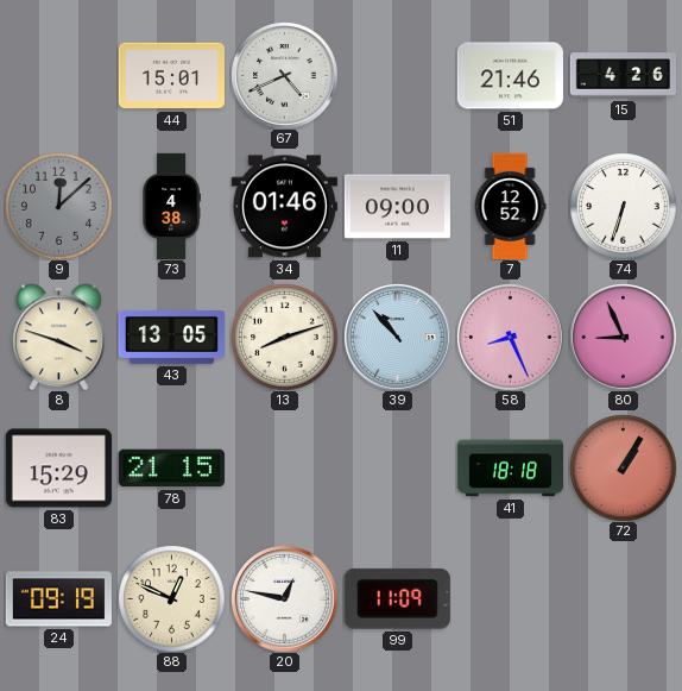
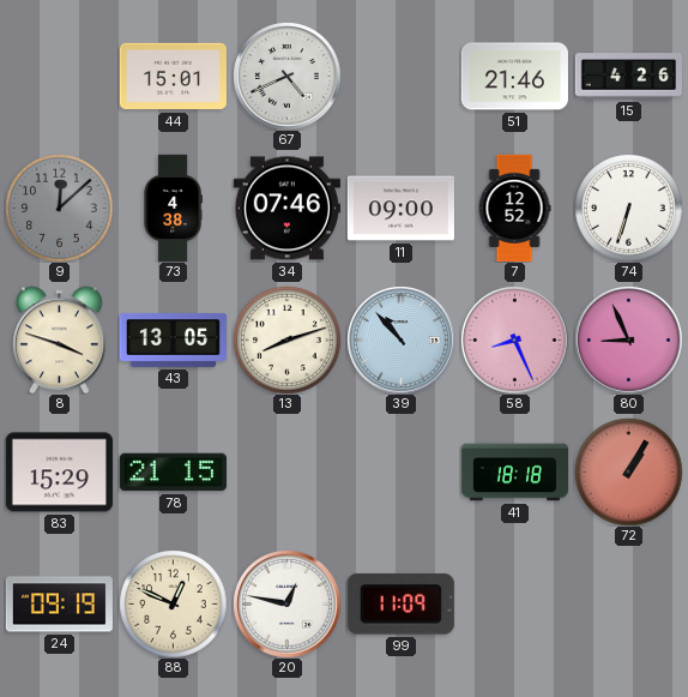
34: 01:46 -> 07:46 (286, 209)
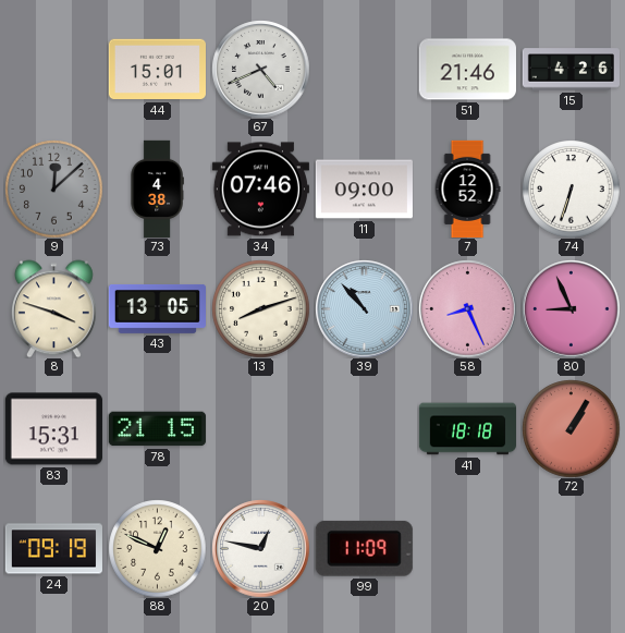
83: 15:29 -> 15:31 (53, 429)
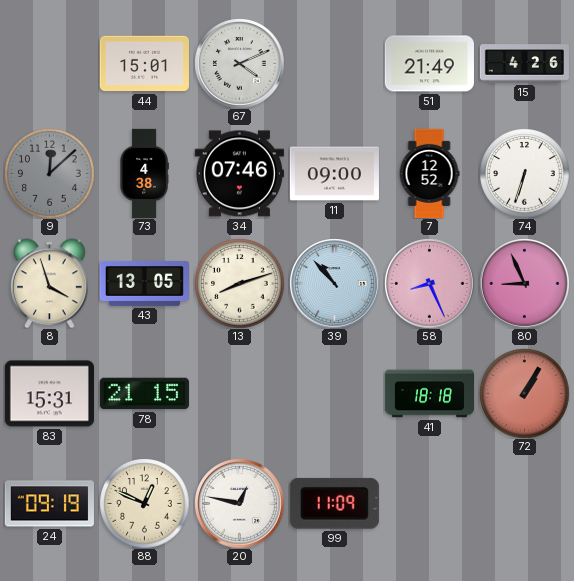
67: 4:41 -> 4:11 (239, 63)
51: 21:46 -> 21:49 (429, 64)
8: 3:48 -> 3:57 (49, 283)
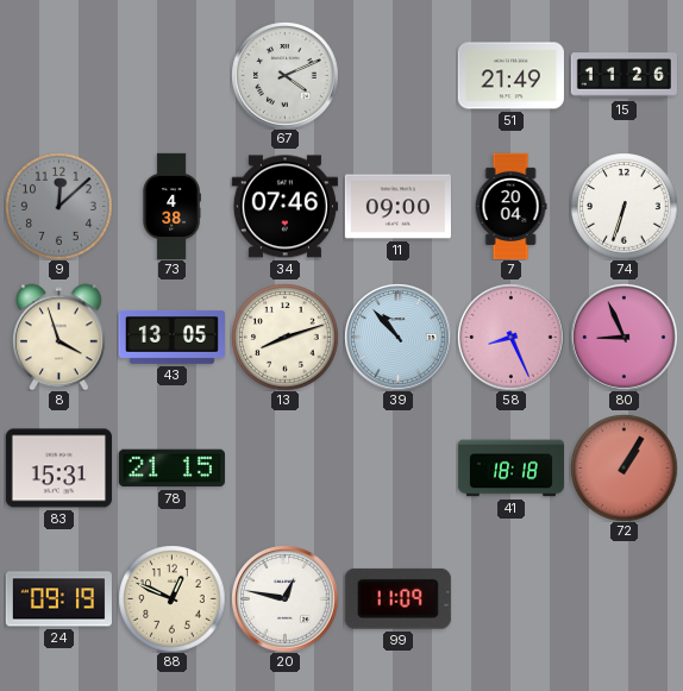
44: 15:01 -> none (144, 64)
15: 4:26 -> 11:26 (624, 76)
7: 12:52 -> 20:04 (510, 206)
